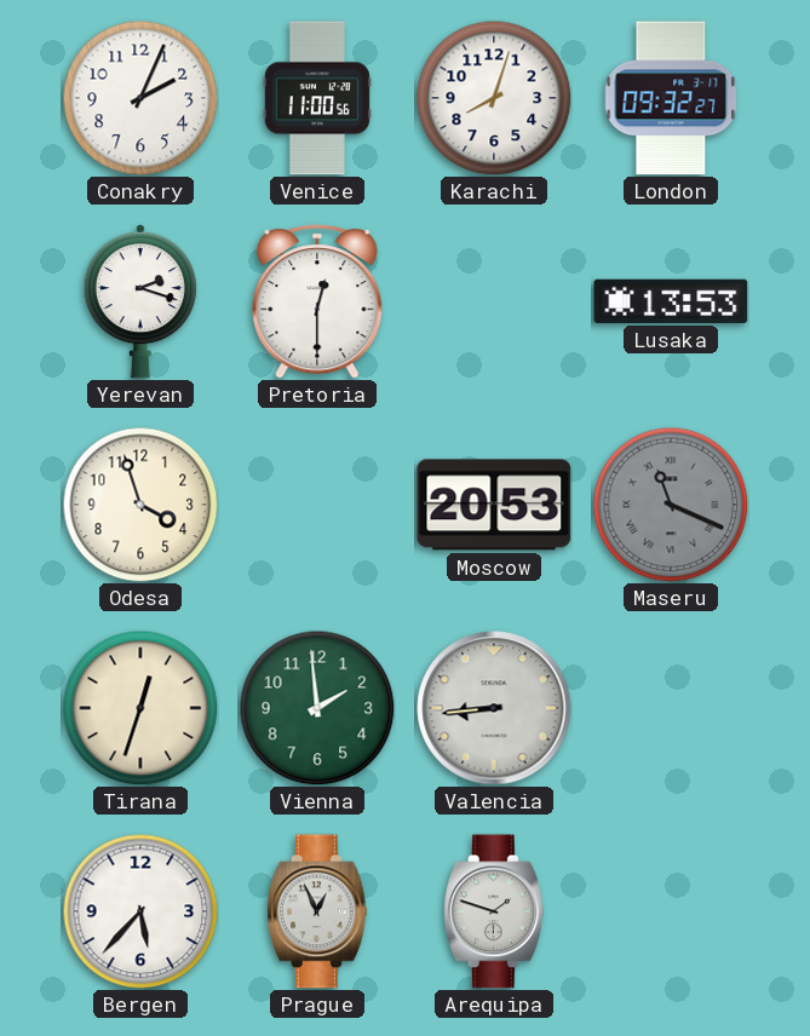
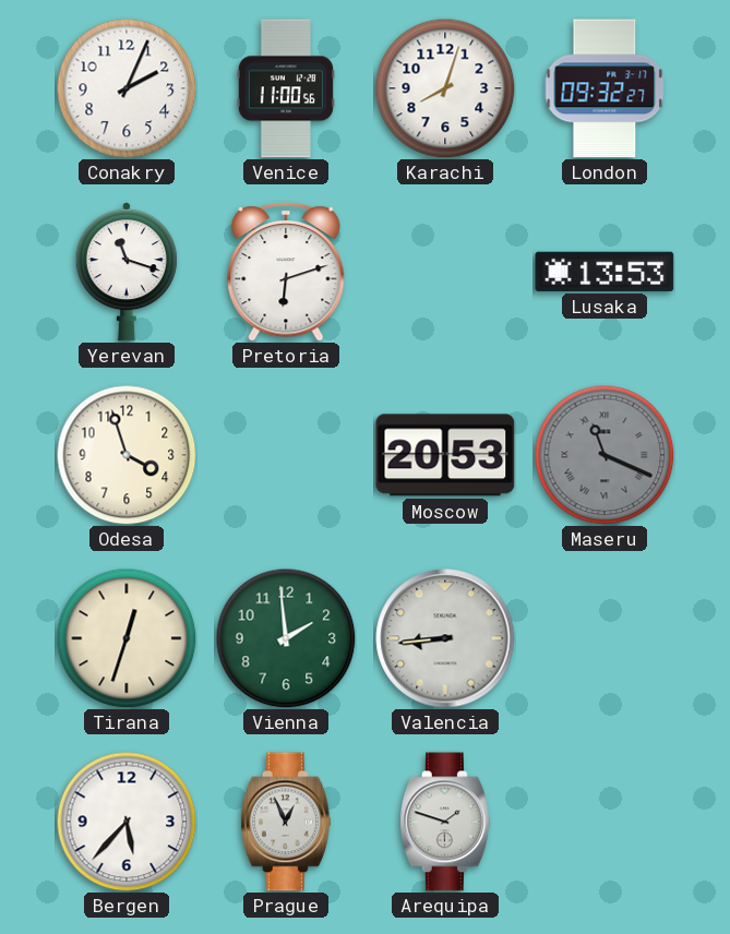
Yerevan: 2:18 -> 11:18 (127, 272)
Pretoria: 12:30 -> 6:12 (286, 272)
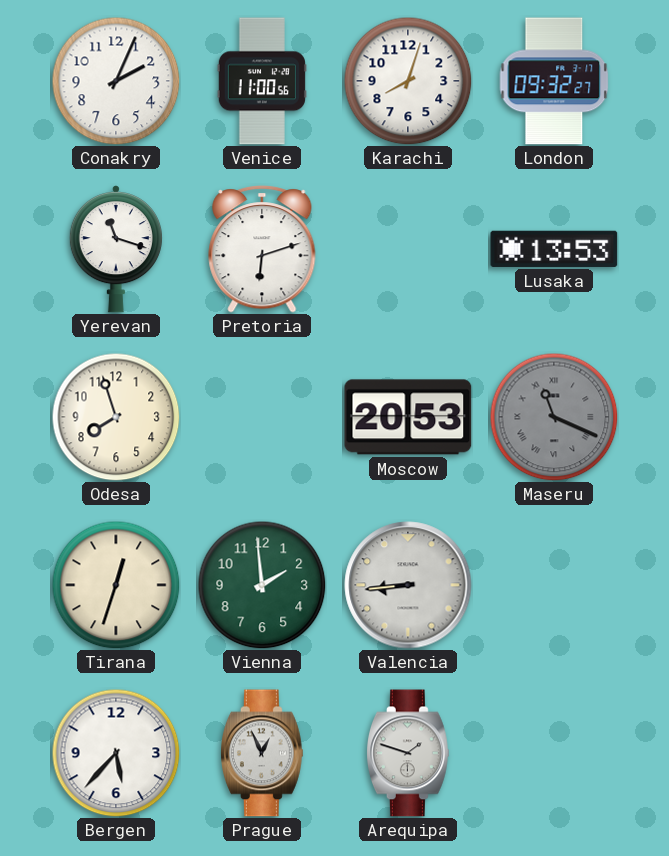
Odesa: 3:57 -> 7:57 (116, 417)
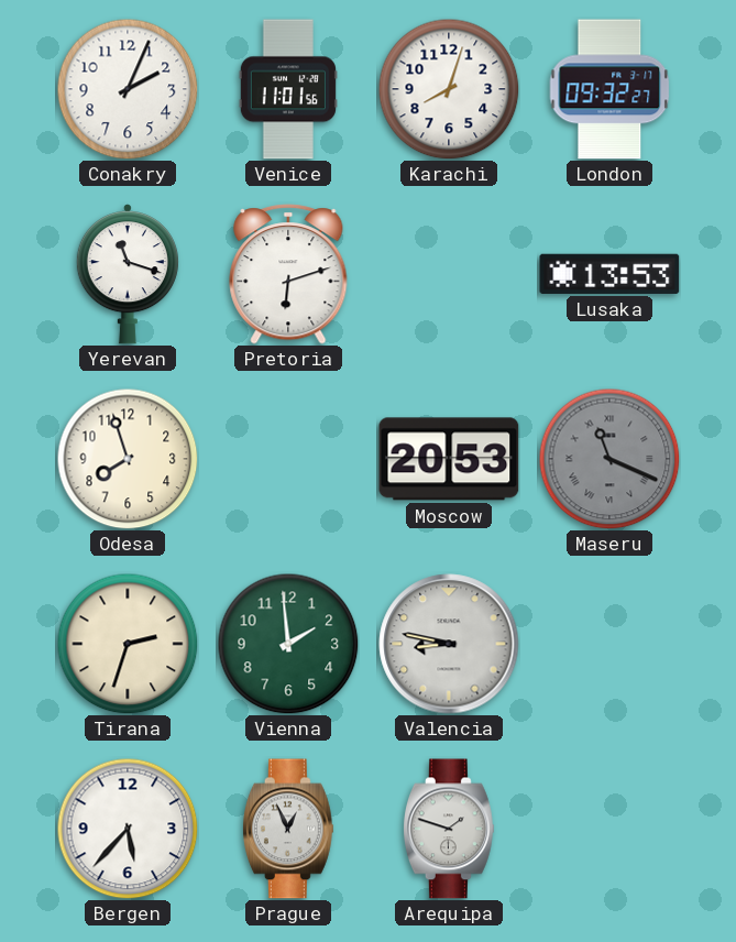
Venice: 11:00 -> 11:01 (288, 89)
Tirana: 12:33 -> 2:33 (128, 644)
Valencia: 8:44 -> 8:47 (449, 644)
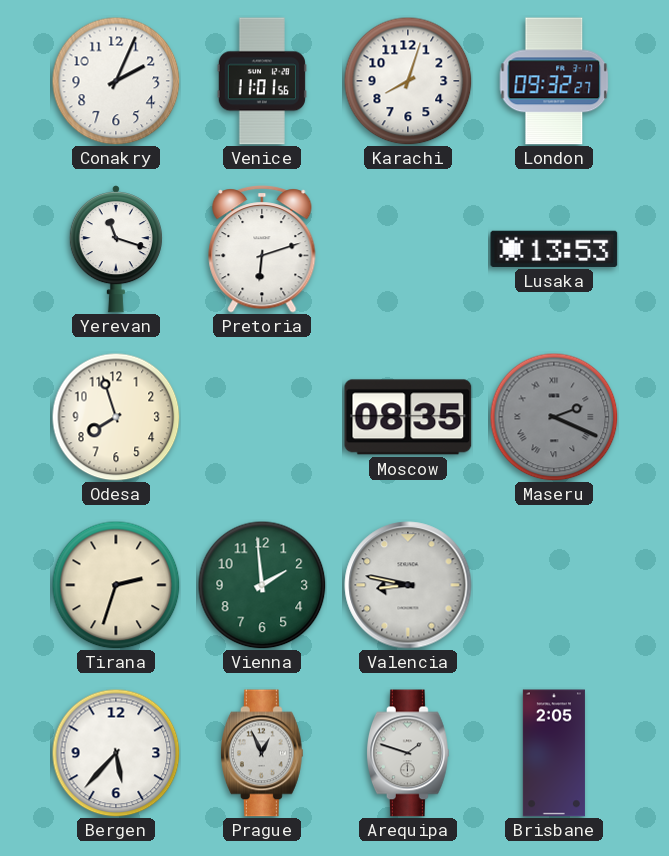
Moscow: 20:53 -> 08:35 (408, 417)
Maseru: 11:19 -> 2:19 (554, 417)
Brisbane: none -> 2:05 (554, 753)
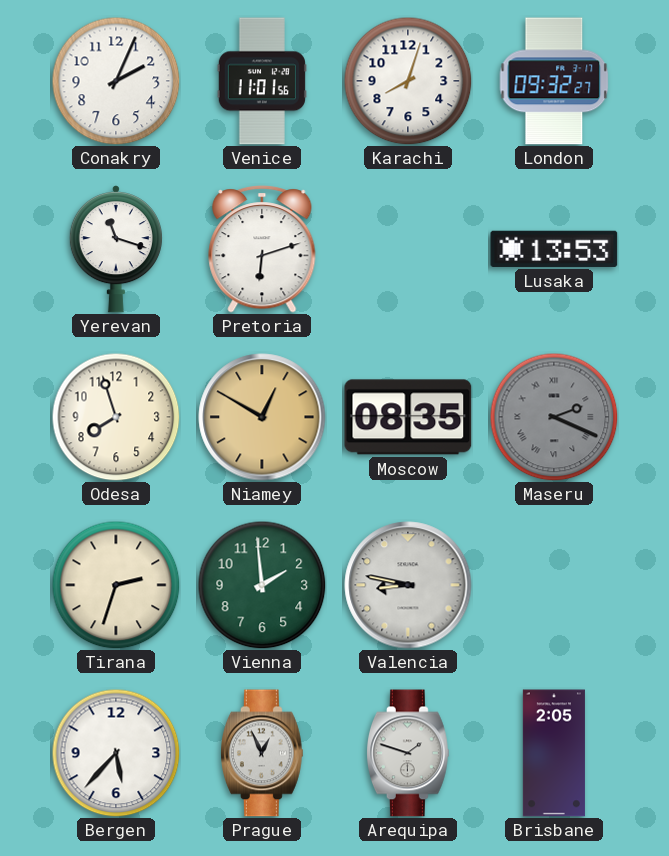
Niamey: none -> 12:50 (262, 417)
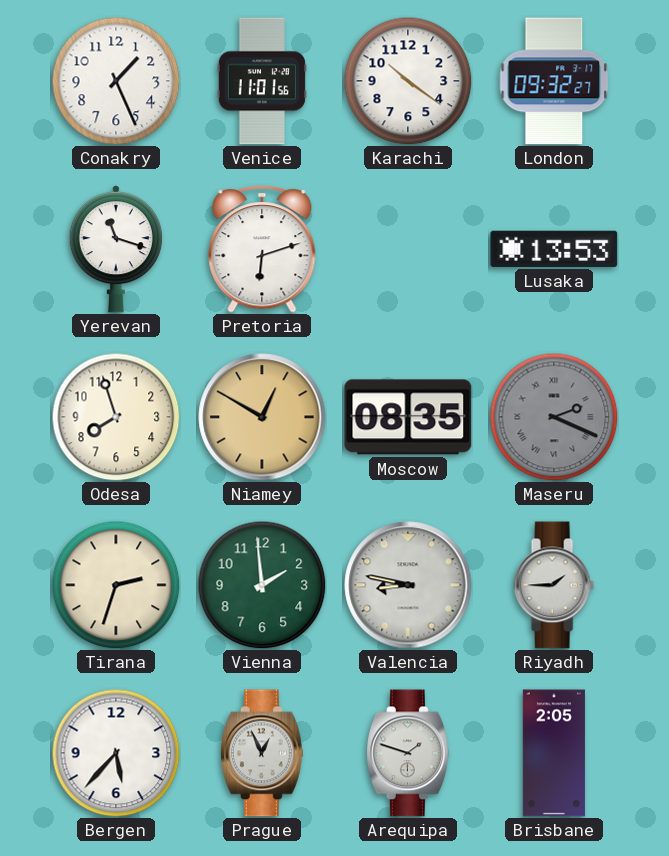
Conakry: 2:04 -> 1:26 (116, 81)
Karachi: 8:03 -> 10:21 (408, 81)
Riyadh: none -> 1:45 (554, 585)
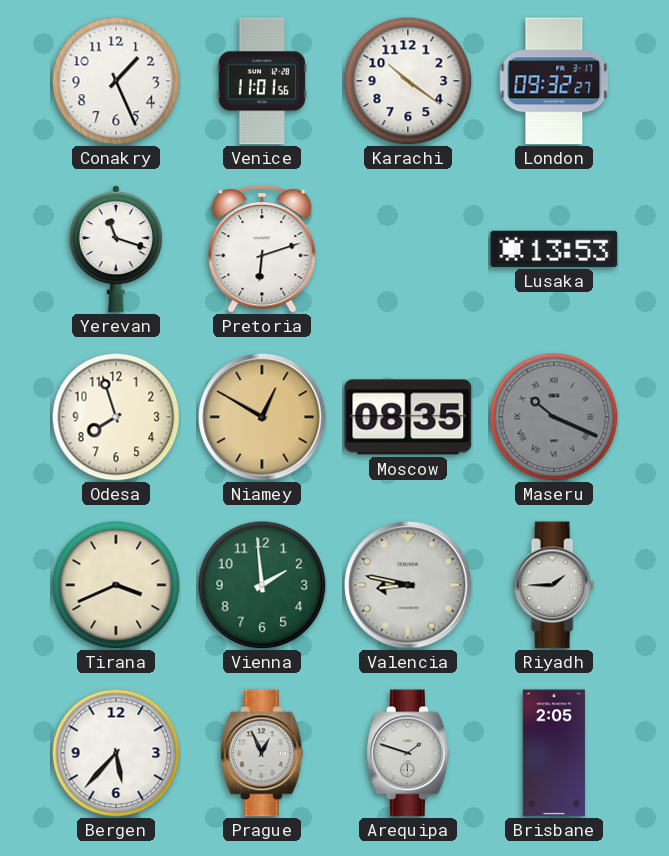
Maseru: 2:19 -> 10:19 (554, 417)
Tirana: 2:33 -> 3:41 (116, 585)
